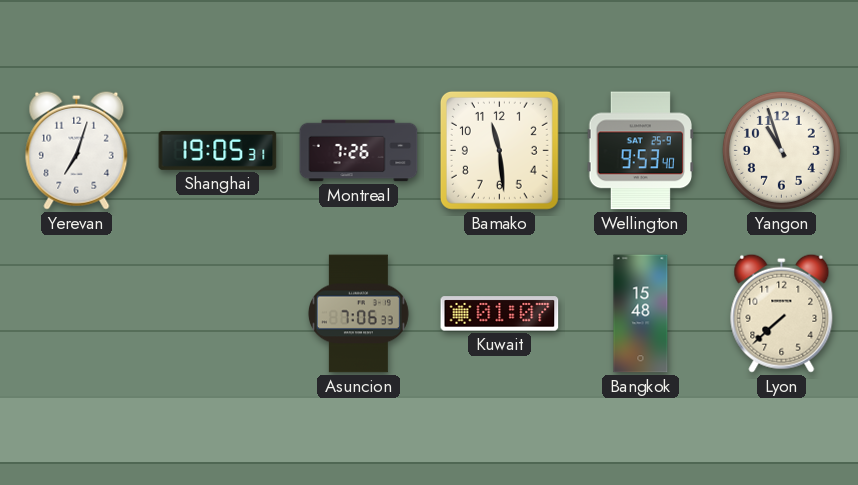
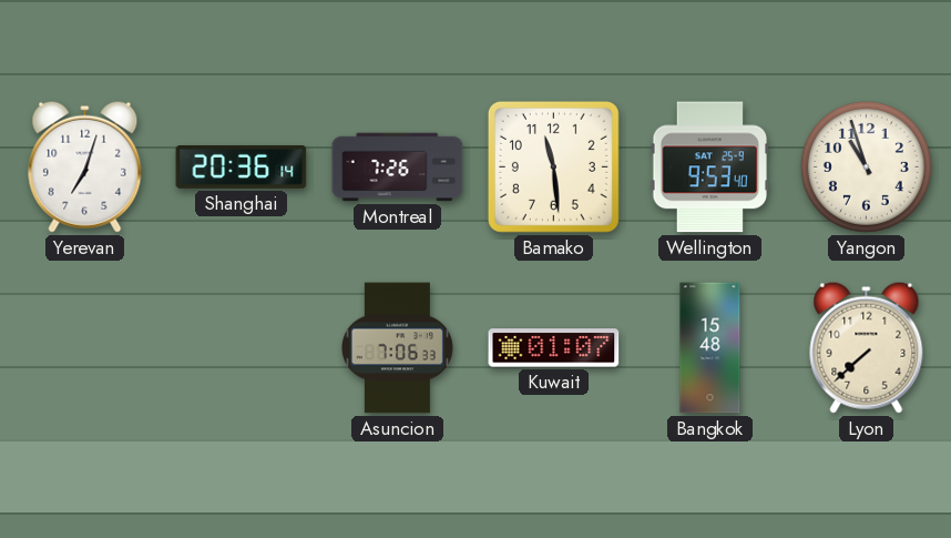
Shanghai: 19:05 -> 20:36 (242, 166)
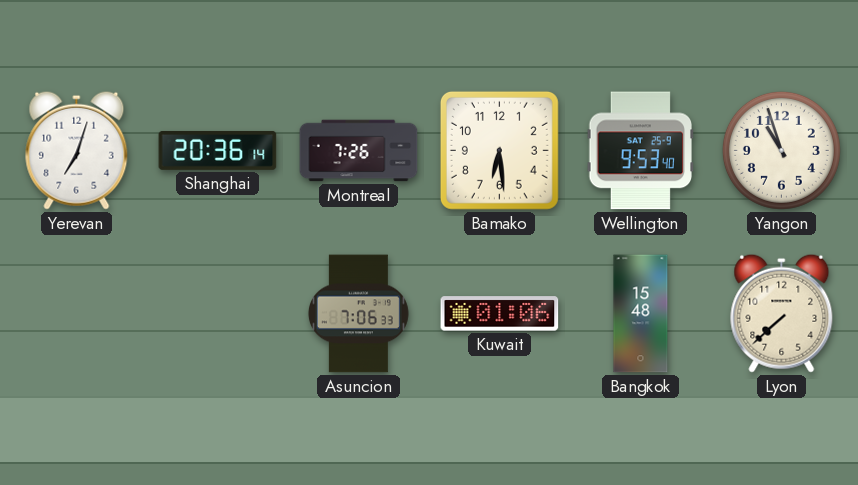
Bamako: 11:29 -> 6:29 (499, 150)
Kuwait: 01:07 -> 01:06 (500, 314)
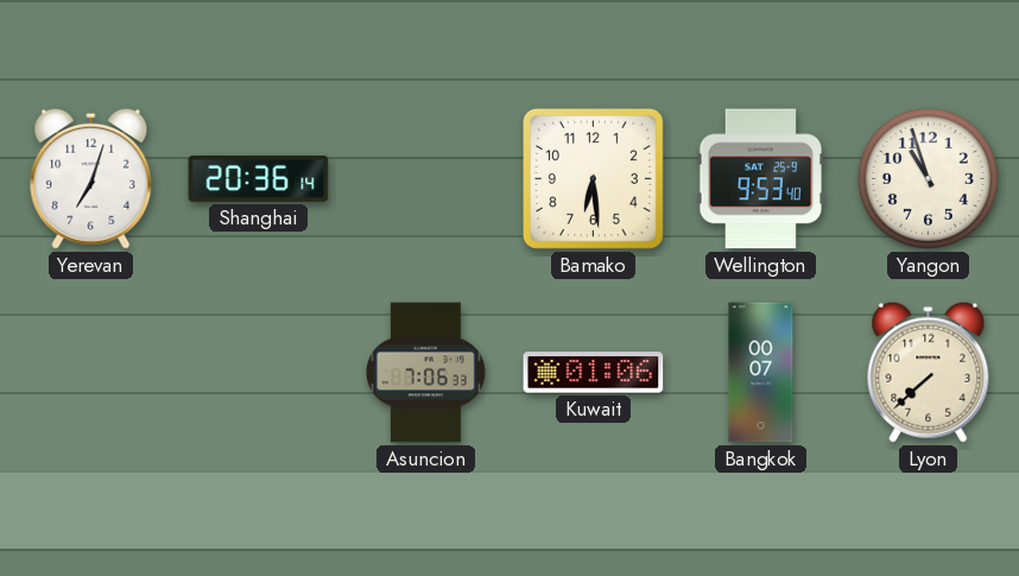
Montreal: 7:26 -> none (359, 151)
Bangkok: 15:48 -> 00:07 (761, 373)
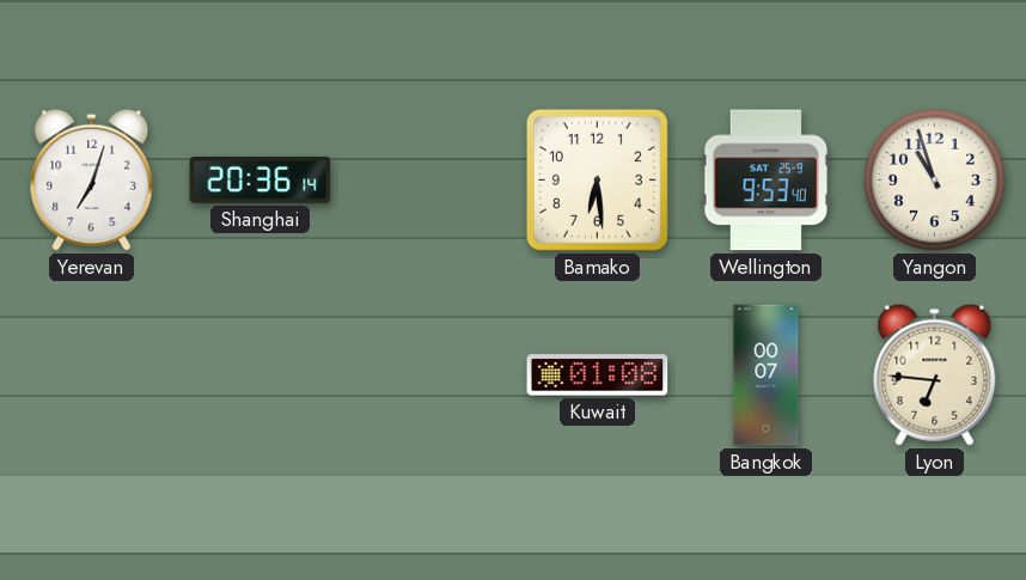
Asuncion: 7:06 -> none (425, 373)
Kuwait: 01:06 -> 01:08 (598, 376)
Lyon: 7:38 -> 6:46 (935, 374)
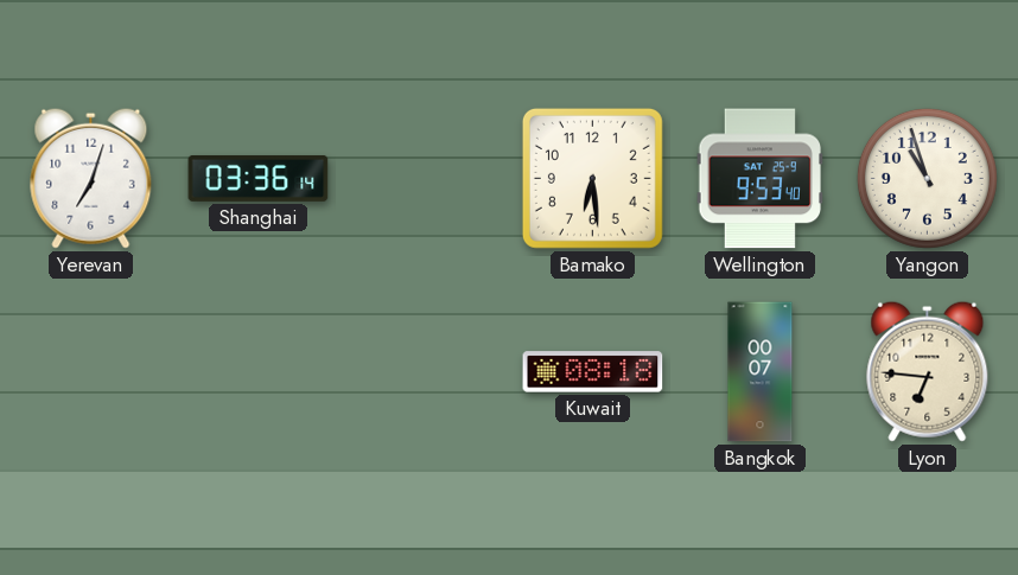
Shanghai: 20:36 -> 03:36 (259, 178)
Kuwait: 01:08 -> 08:18 (593, 372)
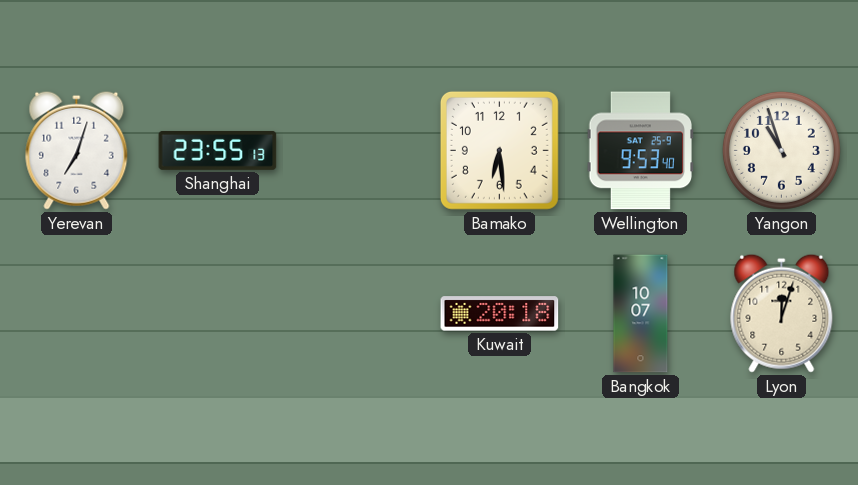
Shanghai: 03:36 -> 23:55 (218, 150)
Kuwait: 08:18 -> 20:18 (500, 314)
Bangkok: 00:07 -> 10:07 (641, 314)
Lyon: 6:46 -> 12:03 (782, 313)
